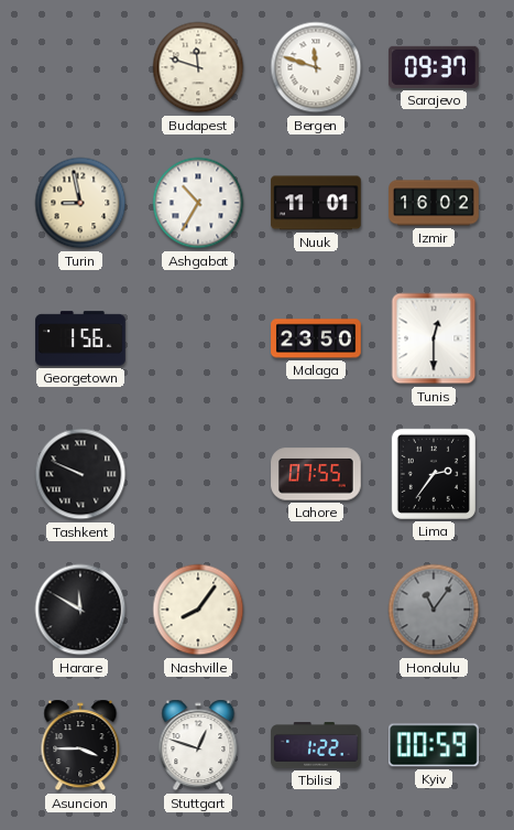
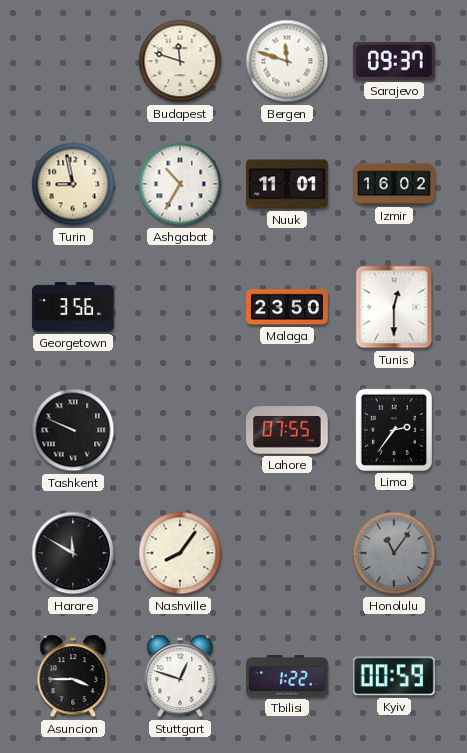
Georgetown: 1:56 -> 3:56 (73, 307)
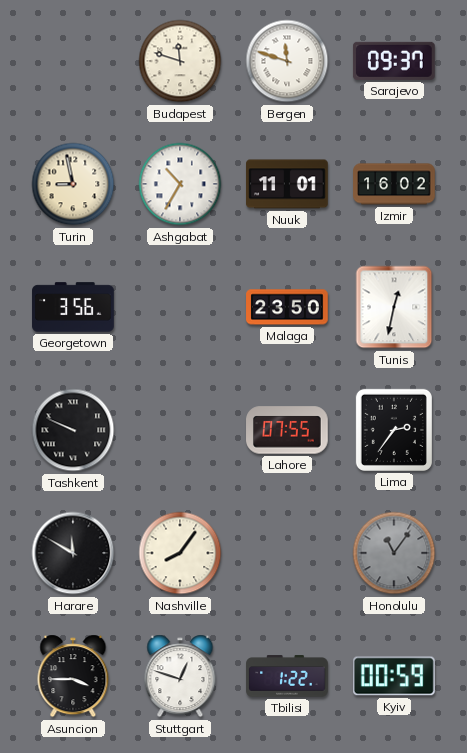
Tunis: 12:30 -> 12:32 (394, 307)
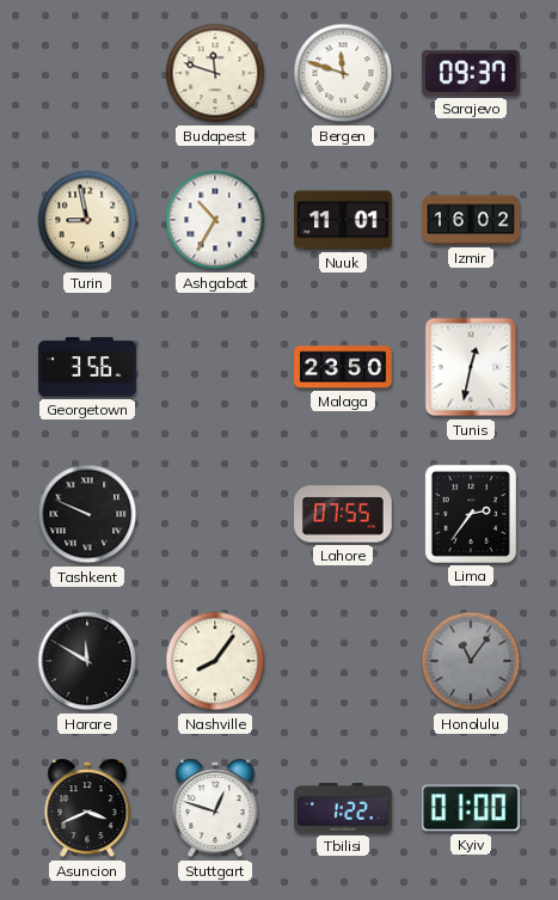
Asuncion: 3:45 -> 3:41 (87, 808)
Kyiv: 00:59 -> 01:00 (472, 808)
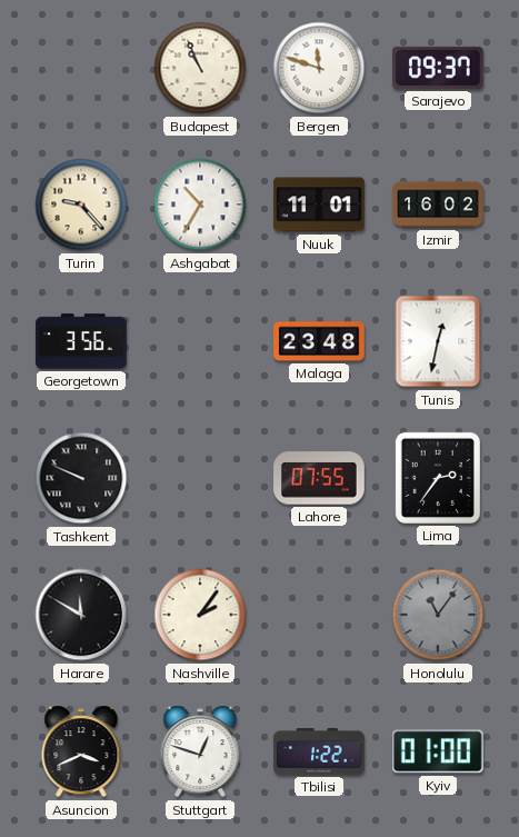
Budapest: 11:48 -> 10:56 (200, 68)
Turin: 8:58 -> 9:23 (81, 205)
Malaga: 23:50 -> 23:48 (319, 341)
Nashville: 8:06 -> 2:06 (200, 615)
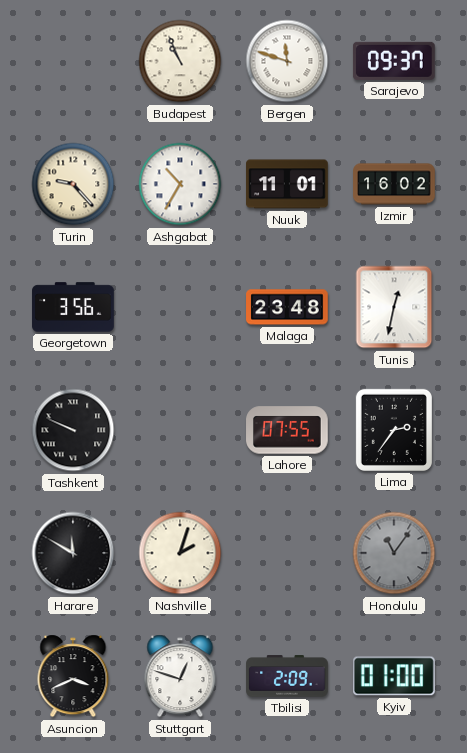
Nashville: 2:06 -> 2:03 (180, 553)
Tbilisi: 1:22 -> 2:09 (287, 676)
